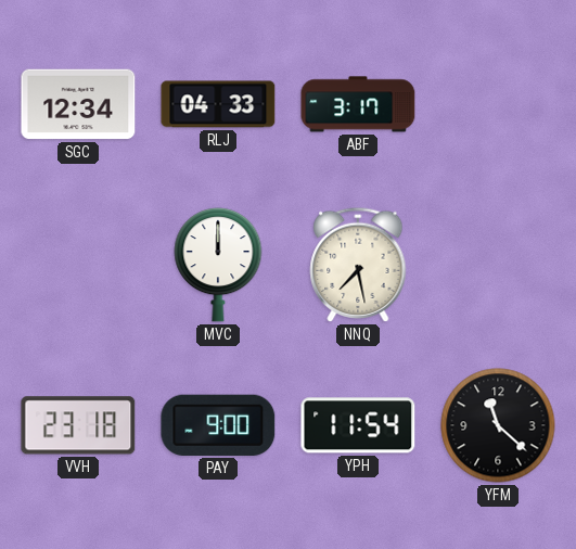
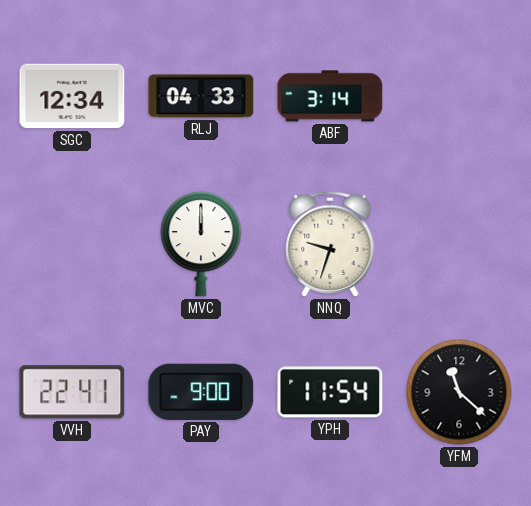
ABF: 3:17 -> 3:14 (330, 96)
NNQ: 7:28 -> 9:33 (330, 244)
VVH: 23:18 -> 22:41 (72, 392)
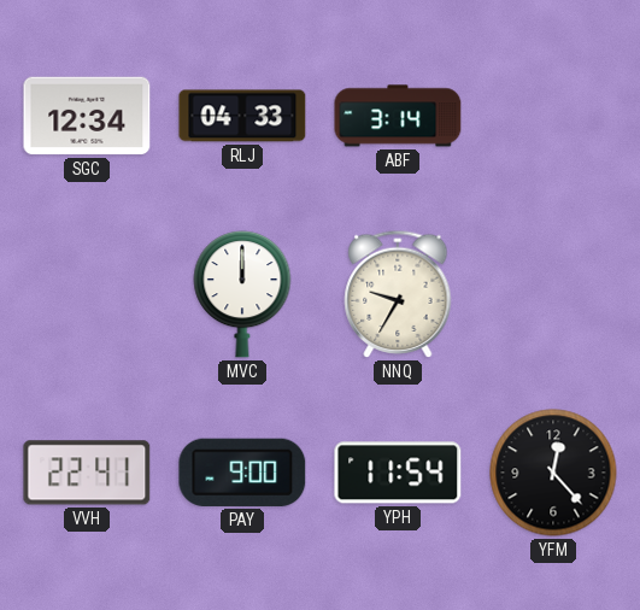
NNQ: 9:33 -> 9:35 (398, 294)
YFM: 11:22 -> 12:23 (553, 473)
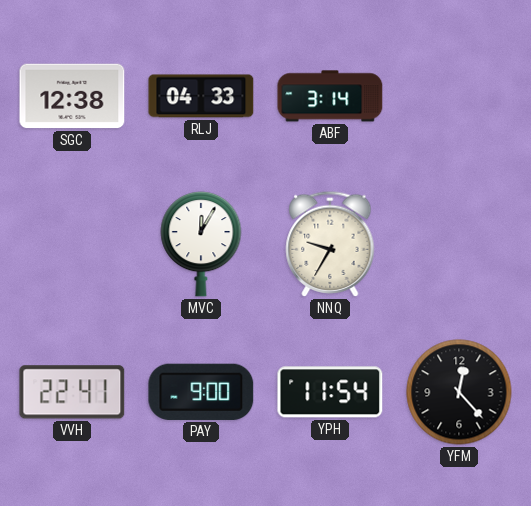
SGC: 12:34 -> 12:38 (72, 96)
MVC: 12:00 -> 12:05 (201, 244)
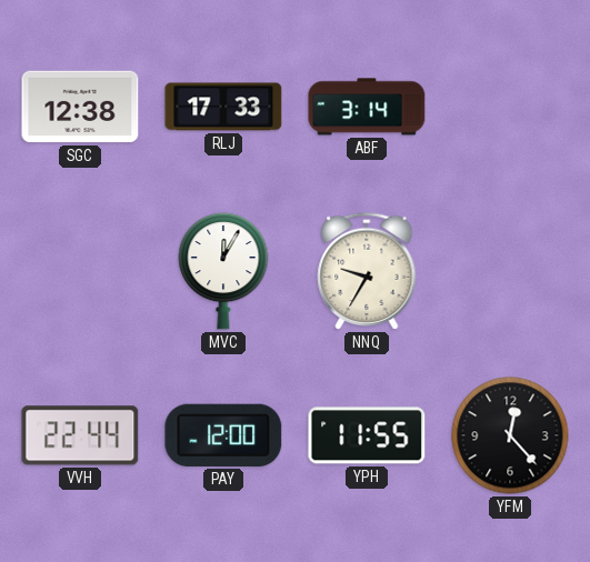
RLJ: 04:33 -> 17:33 (223, 107)
VVH: 22:41 -> 22:44 (80, 435)
PAY: 9:00 -> 12:00 (223, 435)
YPH: 11:54 -> 11:55 (367, 435)
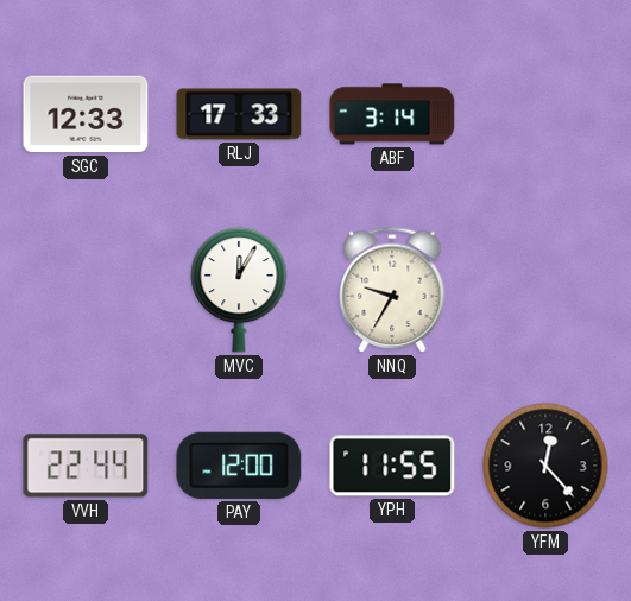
SGC: 12:38 -> 12:33 (86, 114)
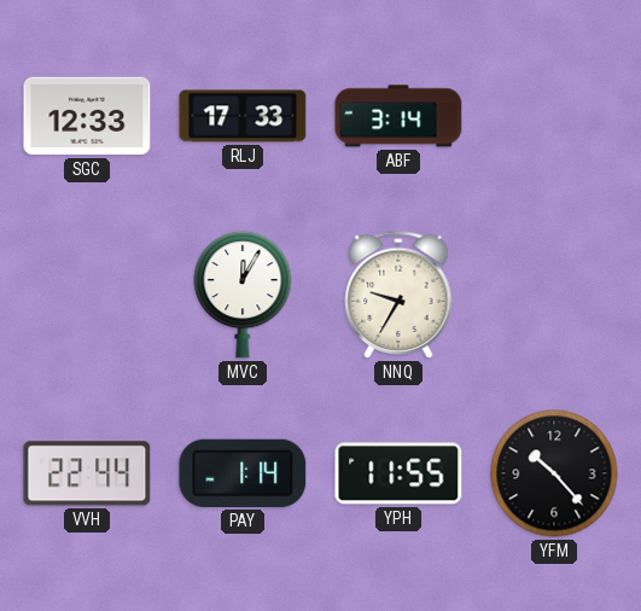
PAY: 12:00 -> 1:14 (243, 473)
YFM: 12:23 -> 10:23 (554, 473)
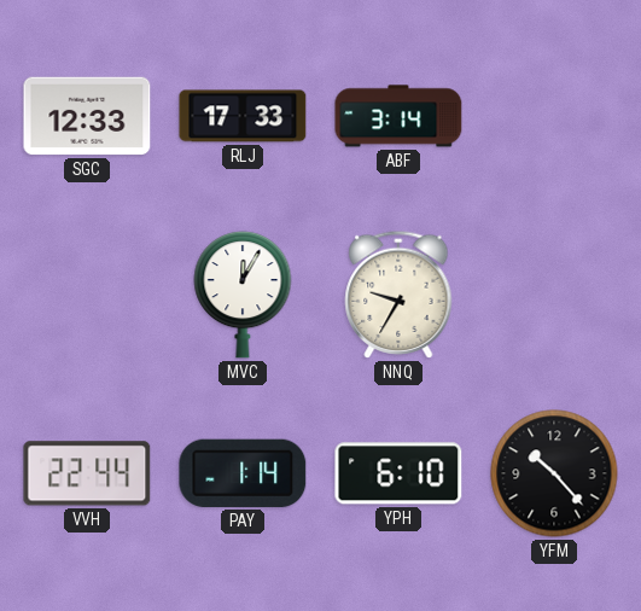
YPH: 11:55 -> 6:10 (398, 473)
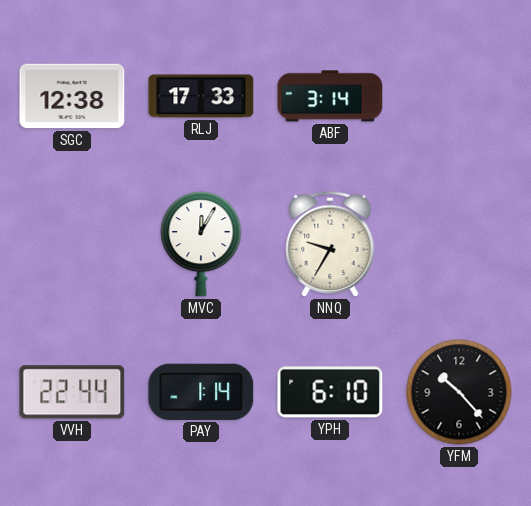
SGC: 12:33 -> 12:38 (72, 96)
